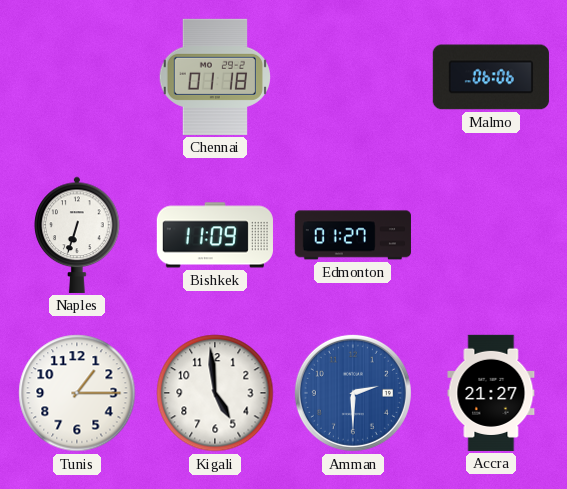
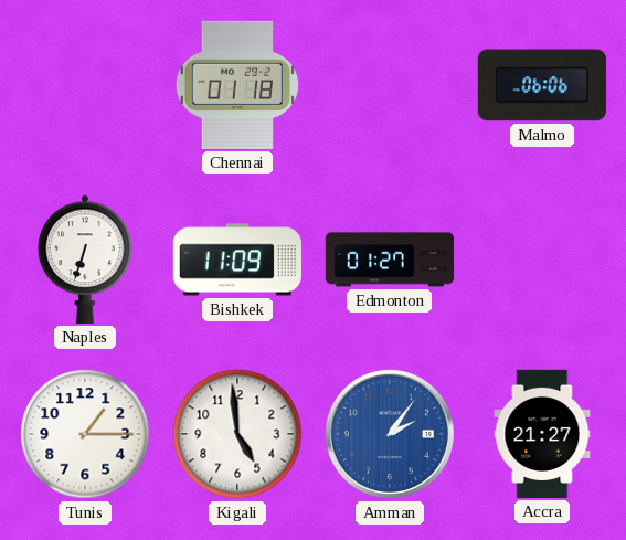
Amman: 2:30 -> 2:06 (390, 434)
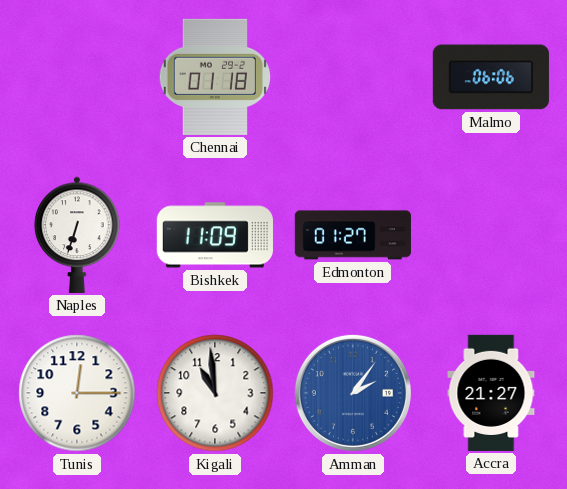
Tunis: 1:15 -> 12:15 (77, 393)
Kigali: 4:59 -> 10:59 (215, 393)
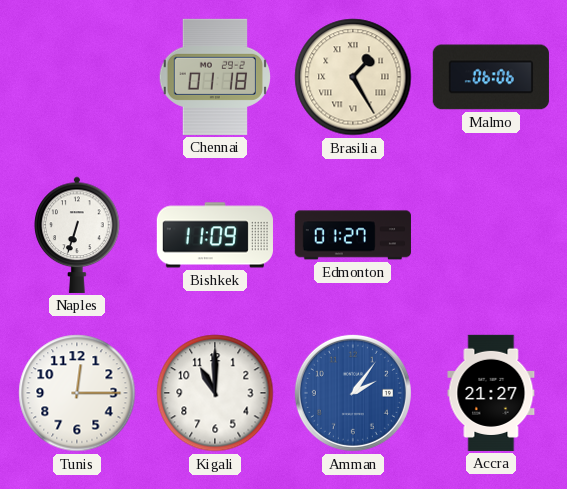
Brasilia: none -> 1:25 (353, 77)
Kigali: 10:59 -> 11:00 (215, 393)
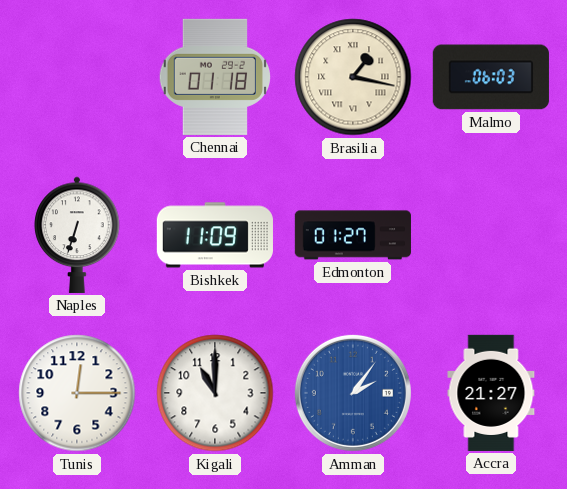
Brasilia: 1:25 -> 1:17 (353, 77)
Malmo: 06:06 -> 06:03 (491, 77)
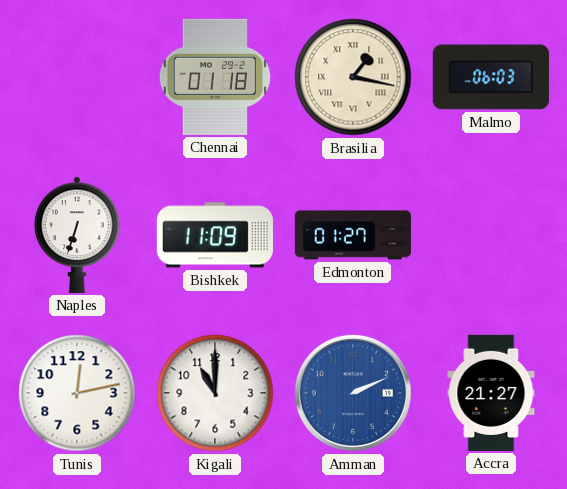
Tunis: 12:15 -> 12:13 (77, 393)
Amman: 2:06 -> 2:11 (353, 393)
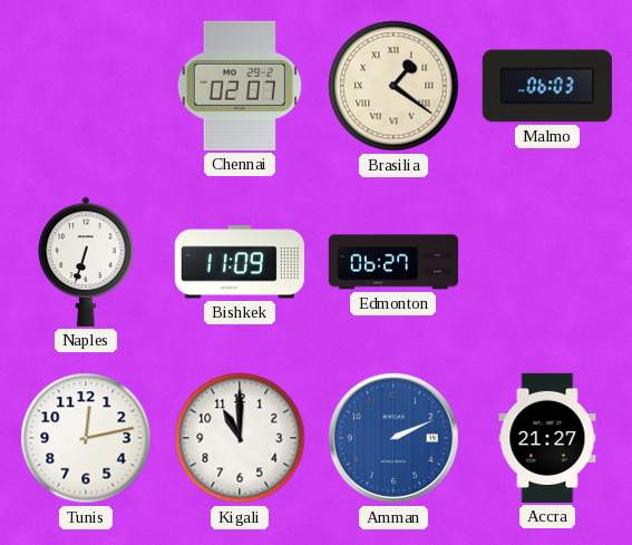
Chennai: 01:18 -> 02:07 (240, 86)
Brasilia: 1:17 -> 1:21 (393, 86)
Edmonton: 01:27 -> 06:27 (393, 262)
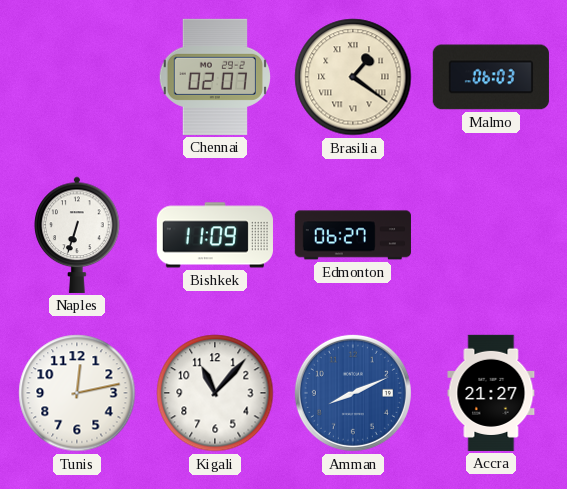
Kigali: 11:00 -> 11:07 (215, 393)
Amman: 2:11 -> 8:11 (353, 393)
